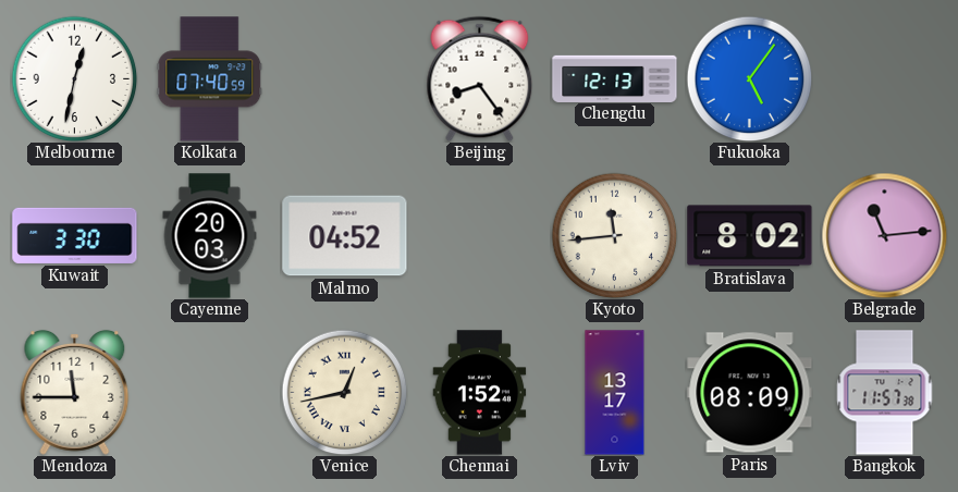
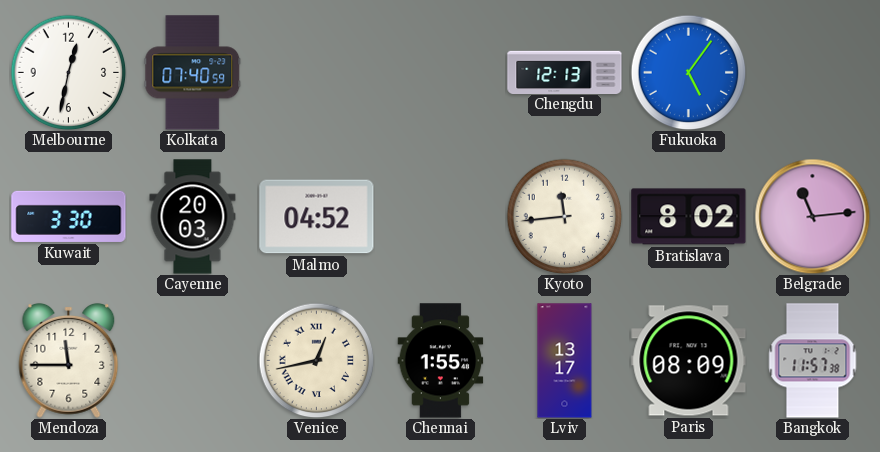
Beijing: 8:24 -> none (480, 78)
Chennai: 1:52 -> 1:55 (441, 361)
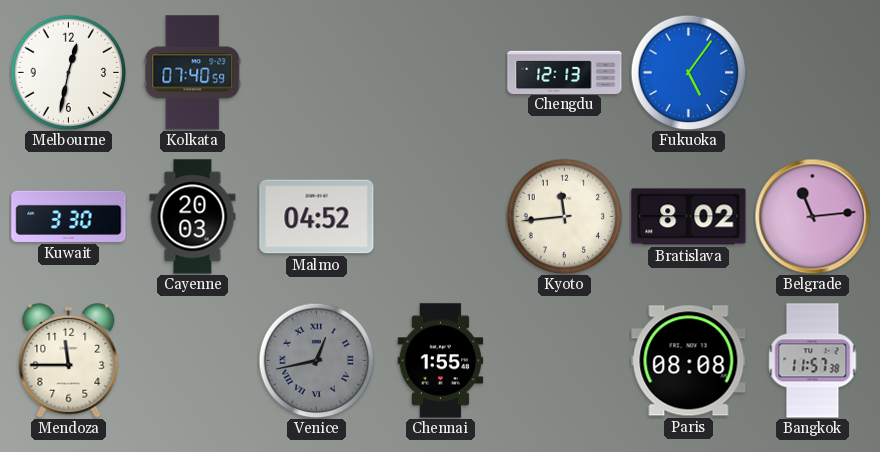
Venice dial: cream -> grey (316, 360)
Lviv: 13:17 -> none (565, 361)
Paris: 08:09 -> 08:08 (689, 361)
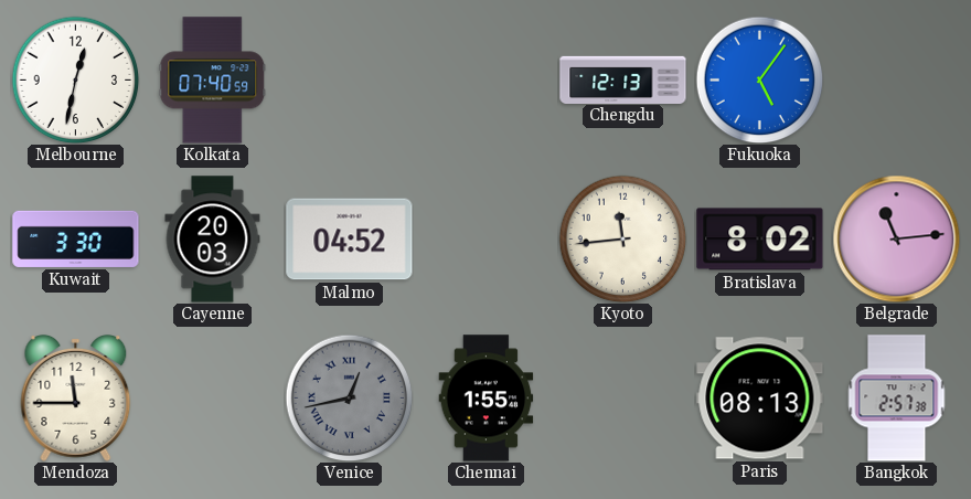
Paris: 08:08 -> 08:13 (760, 399)
Bangkok: 11:57 -> 2:57 (897, 399)
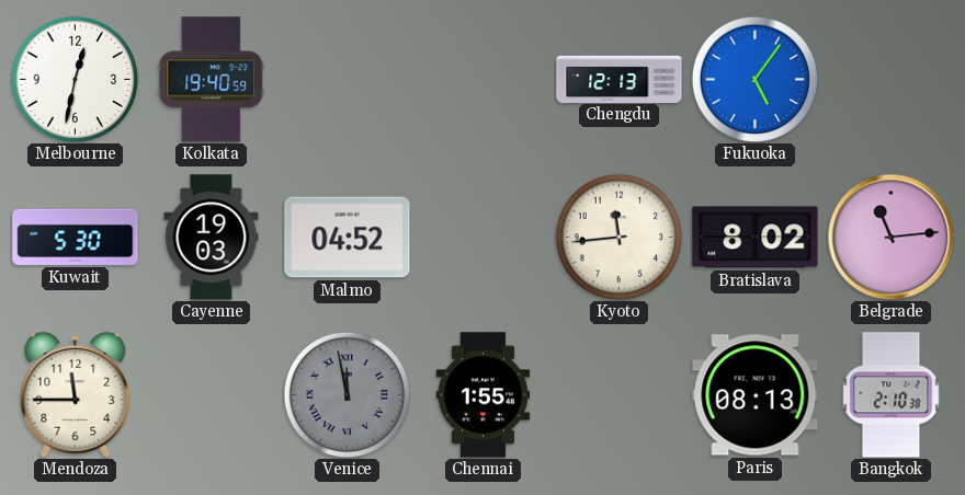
Kolkata: 07:40 -> 19:40 (212, 80)
Kuwait: 3:30 -> 5:30 (76, 237)
Cayenne: 20:03 -> 19:03 (212, 238)
Venice: 12:43 -> 11:58 (347, 394)
Bangkok: 2:57 -> 2:10 (892, 395)
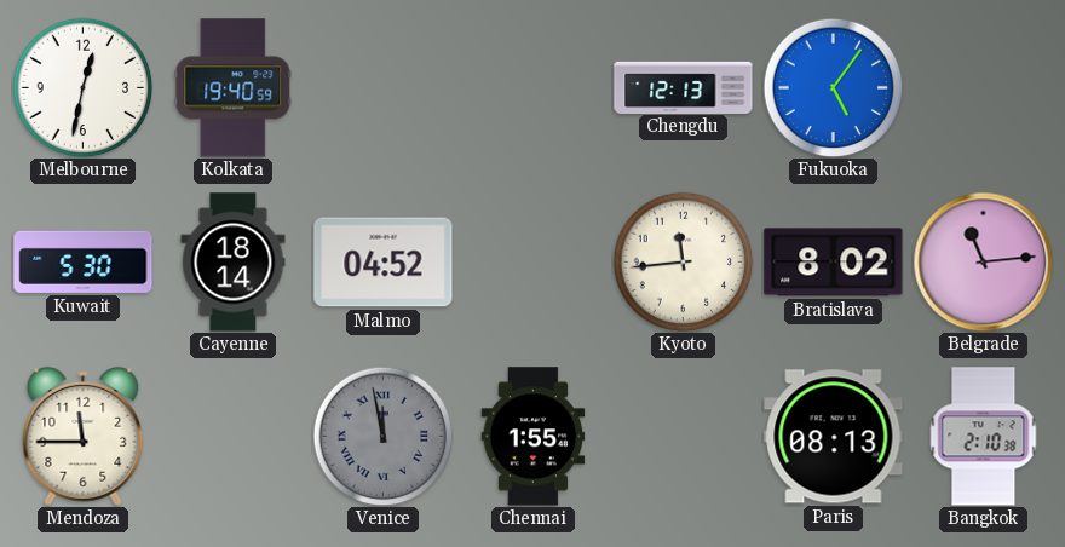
Cayenne: 19:03 -> 18:14 (234, 263)
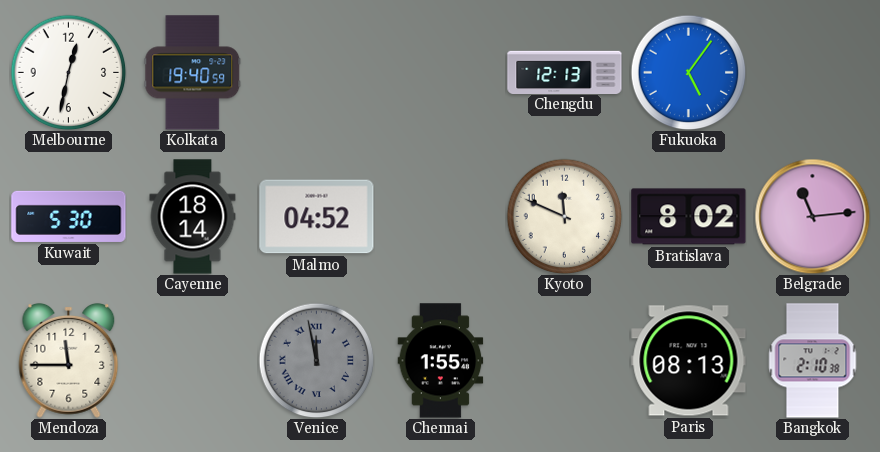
Kyoto: 11:44 -> 11:49 (564, 216)
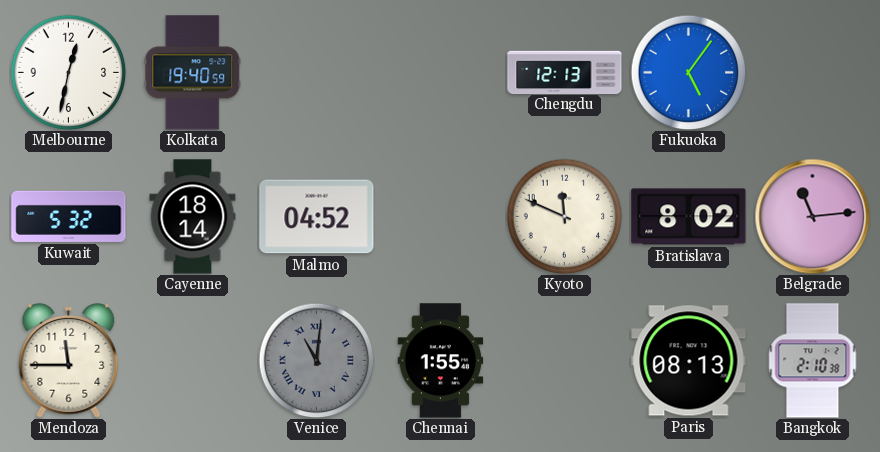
Kuwait: 5:30 -> 5:32 (69, 216)
Venice: 11:58 -> 11:01 (316, 360)
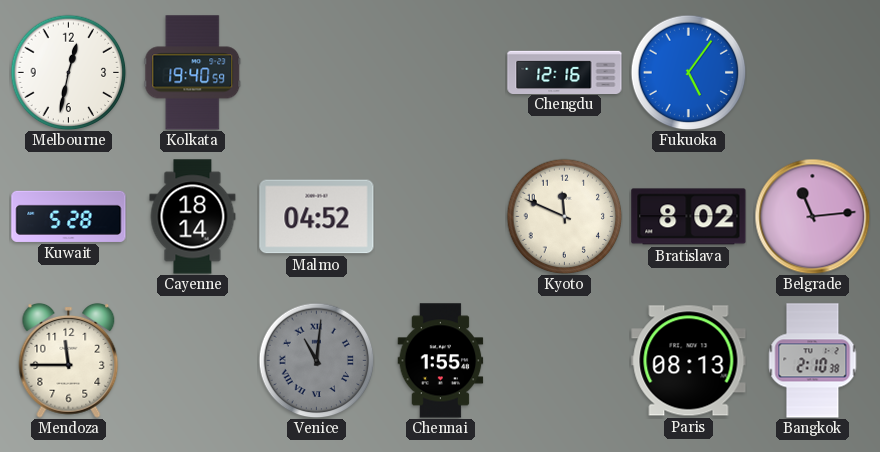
Chengdu: 12:13 -> 12:16 (565, 72)
Kuwait: 5:32 -> 5:28 (69, 216)
